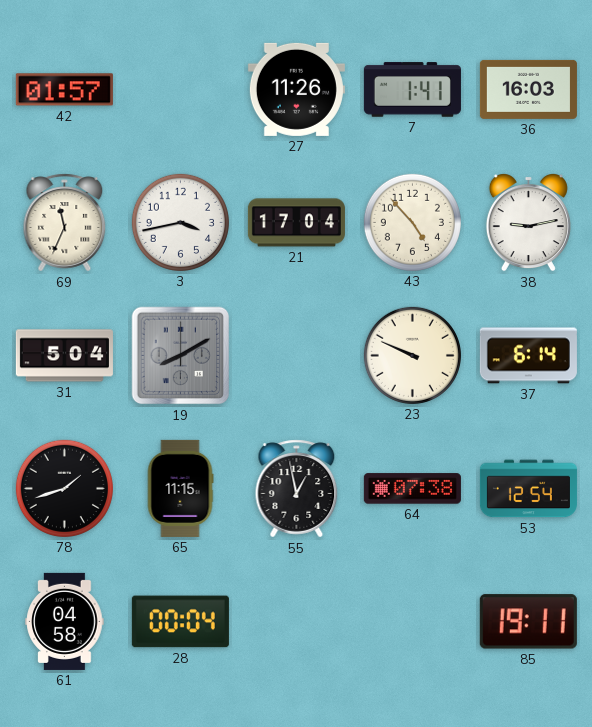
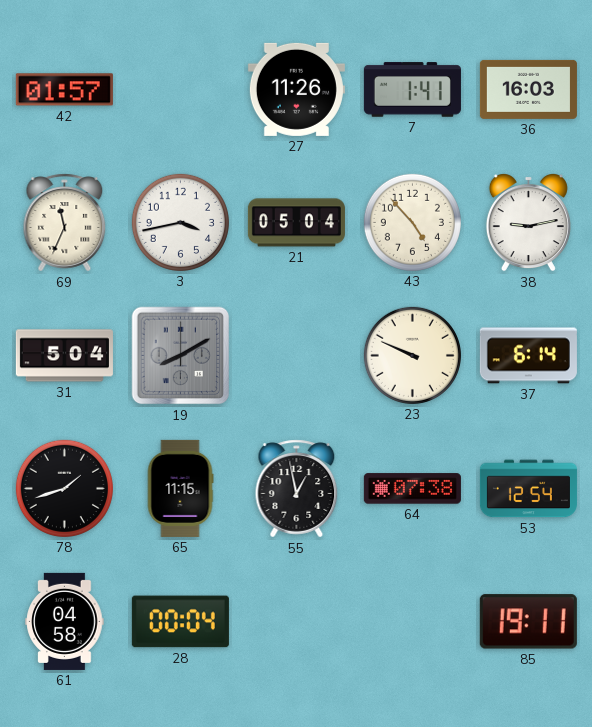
21: 17:04 -> 05:04 (296, 223)
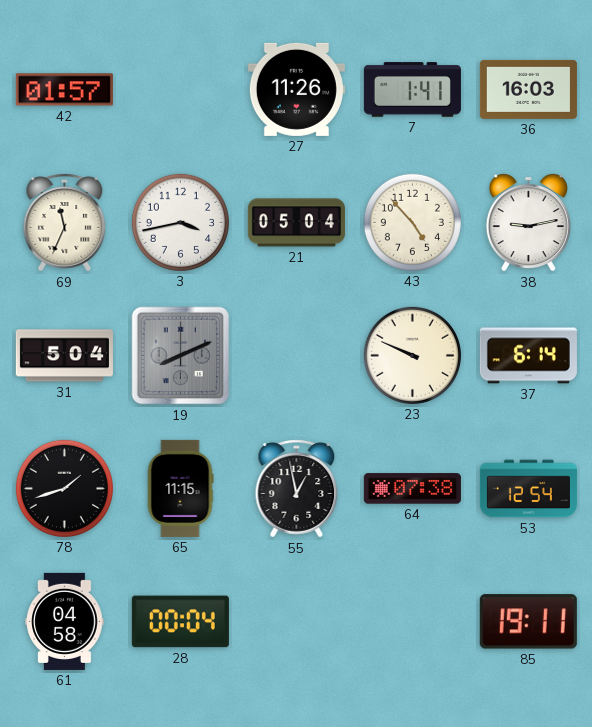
19: 8:10 -> 8:11 (181, 356)
